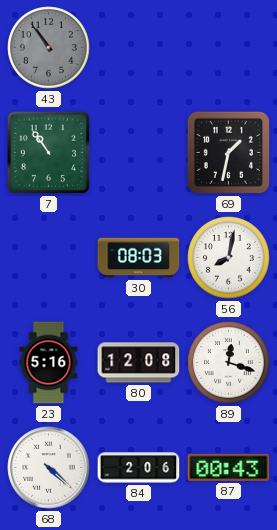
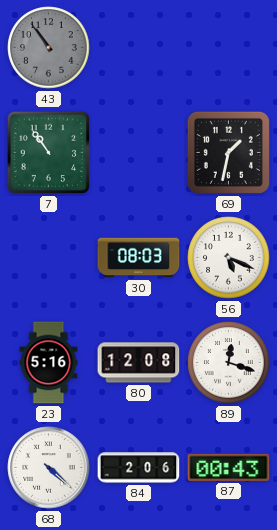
56: 8:02 -> 5:19 (229, 258)
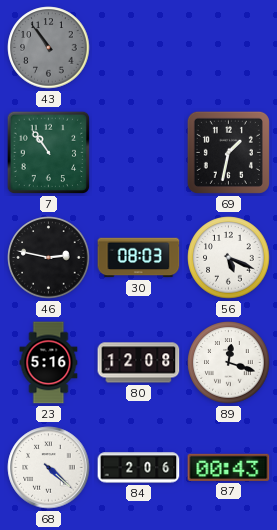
46: none -> 2:47 (49, 258)
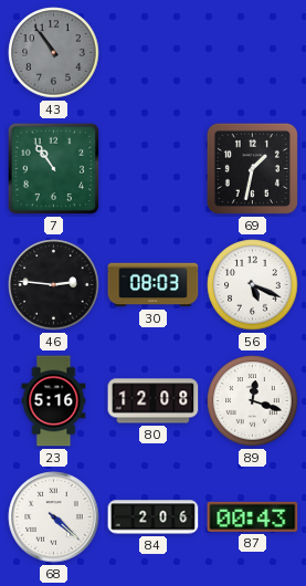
46: 2:47 -> 2:46 (54, 285)
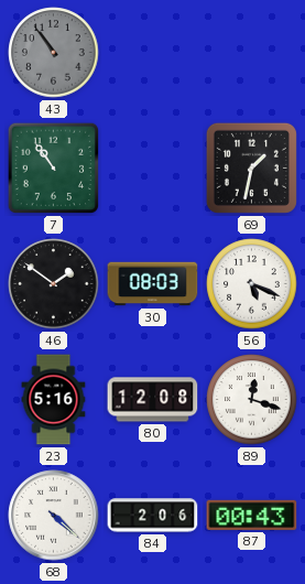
46: 2:46 -> 1:51 (54, 284)
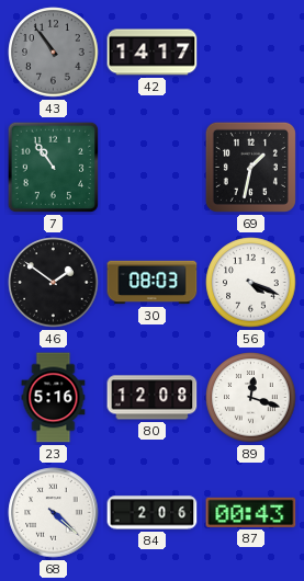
42: none -> 14:17 (153, 53)
56: 5:19 -> 4:19 (251, 283)
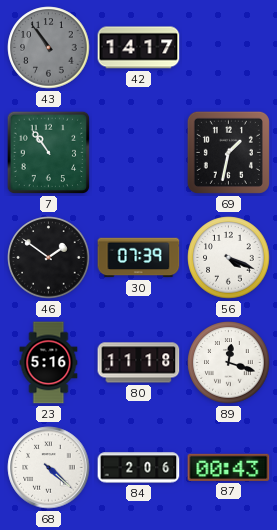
30: 08:03 -> 07:39 (139, 258)
80: 12:08 -> 11:18 (139, 363)
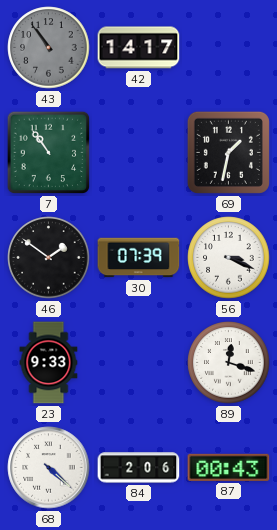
56: 4:19 -> 3:19 (229, 258)
23: 5:16 -> 9:33 (49, 363)
80: 11:18 -> none (139, 363)
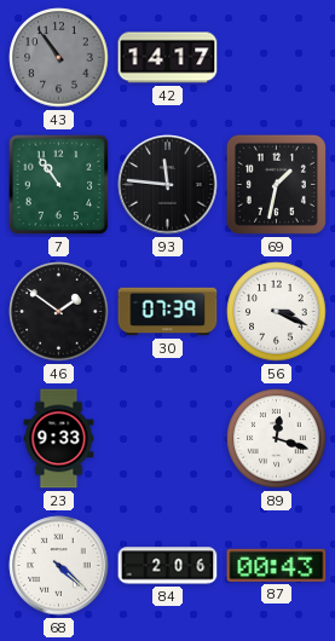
93: none -> 11:46 (168, 185)
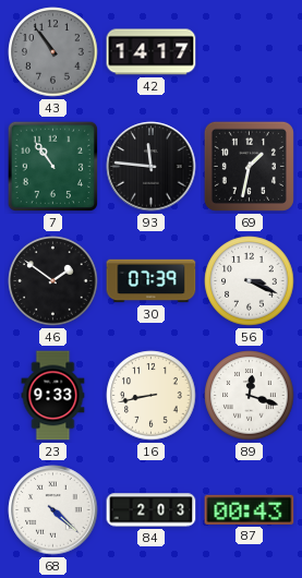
16: none -> 8:43 (152, 396)
84: 2:06 -> 2:03 (152, 510)
